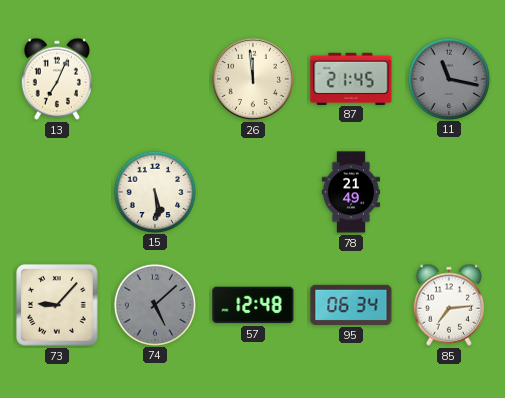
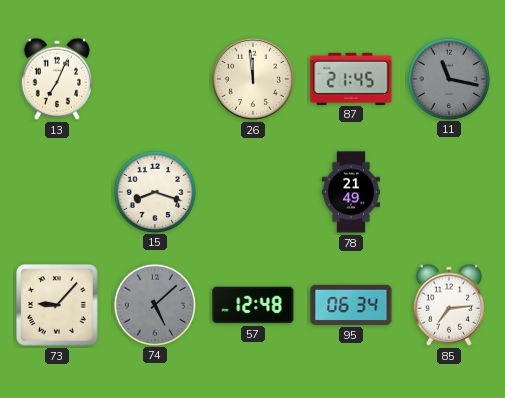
15: 5:29 -> 8:18 (154, 191)
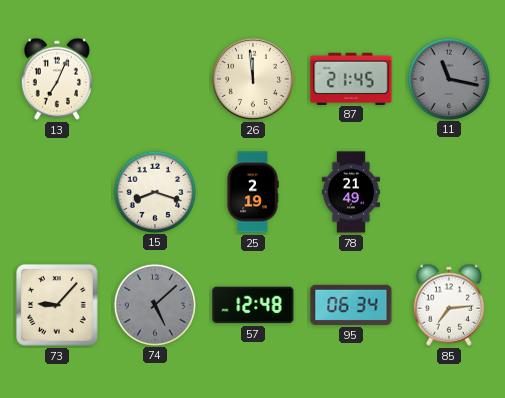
25: none -> 2:19 (253, 192)
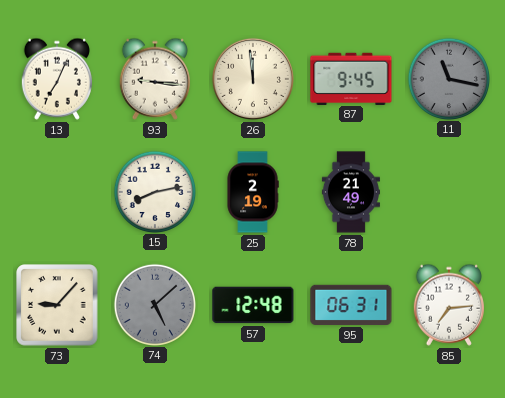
93: none -> 9:16 (155, 79)
87: 21:45 -> 9:45 (351, 78)
15: 8:18 -> 8:13 (154, 191)
95: 06:34 -> 06:31 (351, 305)
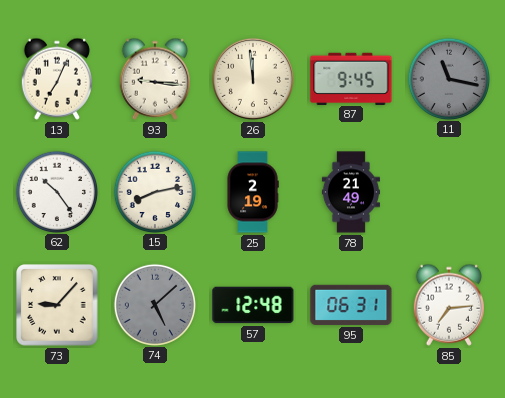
62: none -> 10:24 (56, 191)
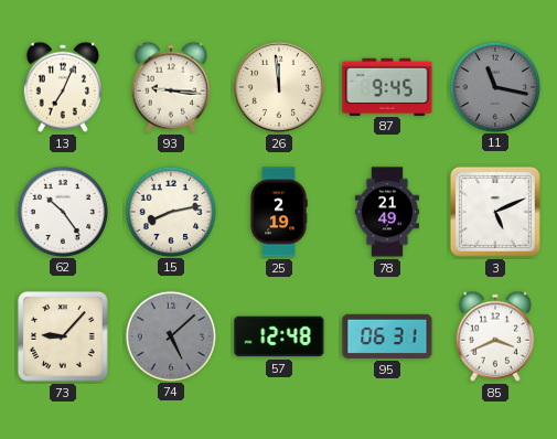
3: none -> 5:11 (495, 212)
85: 7:14 -> 3:41 (495, 336)
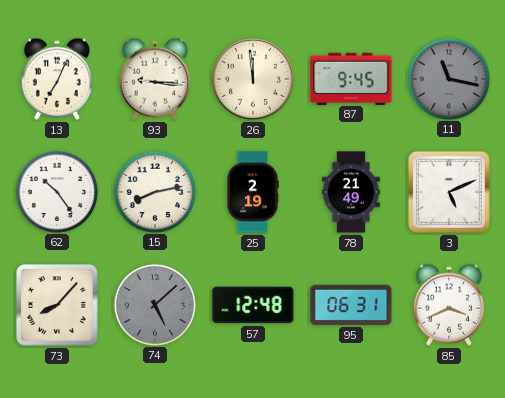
73: 9:07 -> 8:07 (57, 305)
